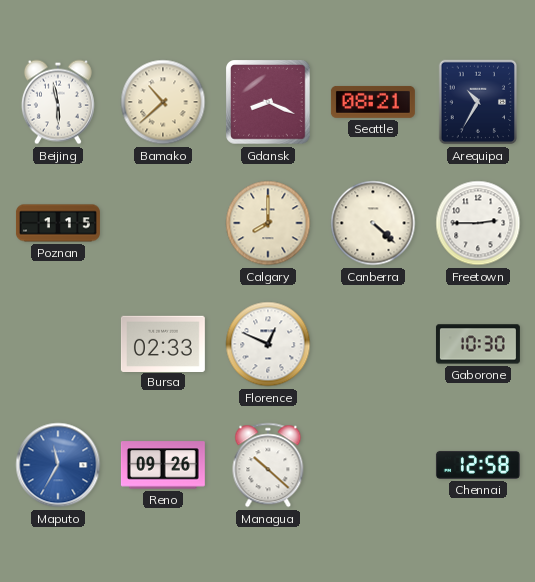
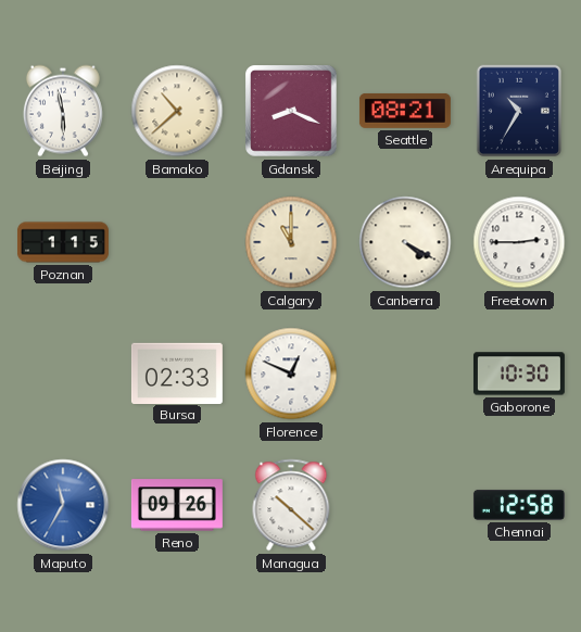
Calgary: 8:00 -> 11:00 (291, 242)
Canberra: 4:22 -> 4:20 (405, 242)
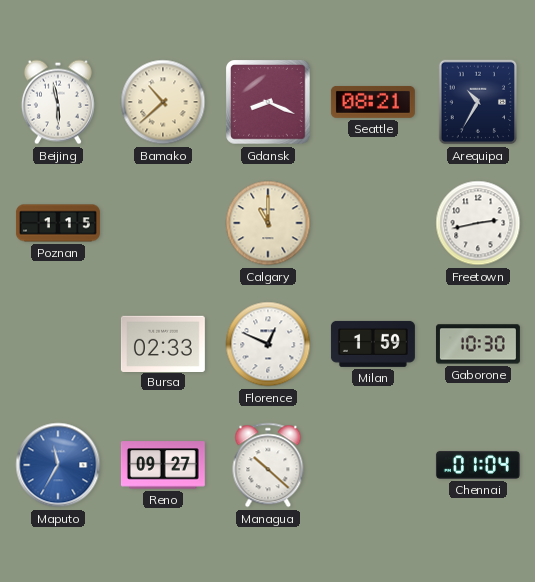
Canberra: 4:20 -> none (405, 242)
Freetown: 2:45 -> 2:43 (478, 223)
Milan: none -> 1:59 (373, 344)
Reno: 09:26 -> 09:27 (163, 465)
Chennai: 12:58 -> 01:04 (478, 465)
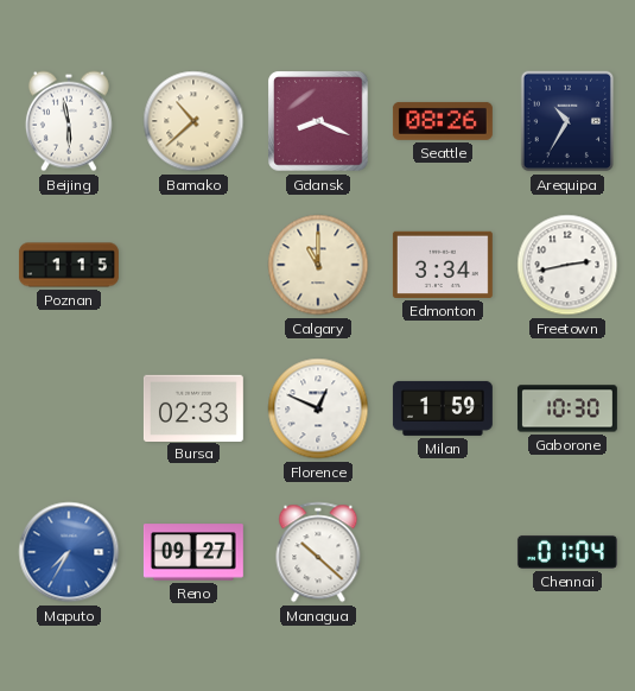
Seattle: 08:21 -> 08:26 (443, 121)
Edmonton: none -> 3:34 (443, 265)
Maputo: 11:35 -> 7:35 (69, 552)
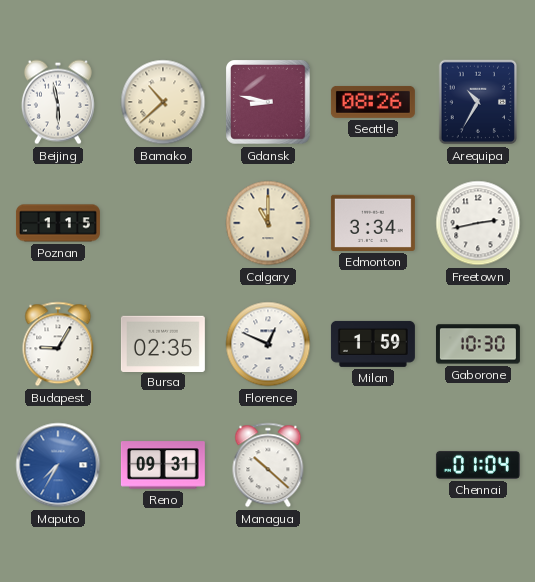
Gdansk: 8:19 -> 8:47 (268, 102)
Budapest: none -> 9:05 (58, 344)
Bursa: 02:33 -> 02:35 (163, 343)
Reno: 09:27 -> 09:31 (163, 465)
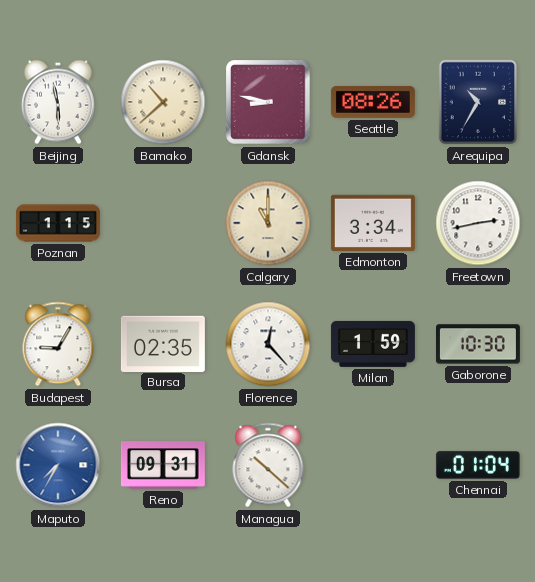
Florence: 12:49 -> 12:23 (268, 344)
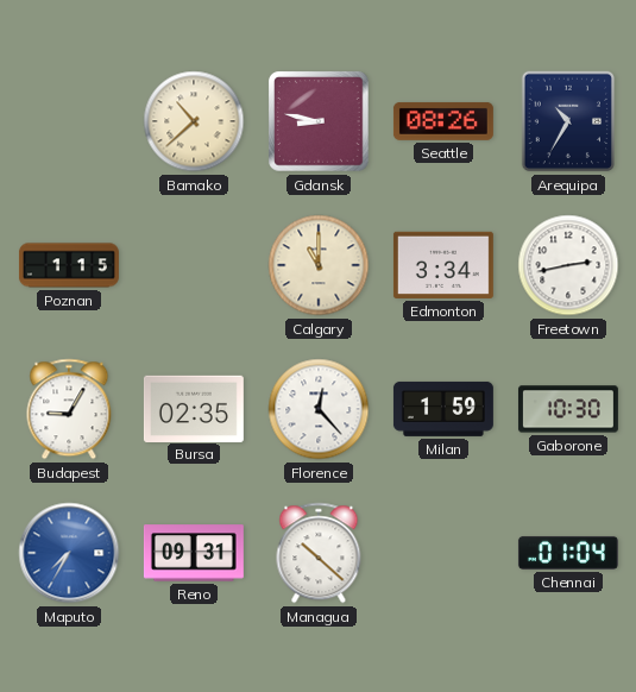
Beijing: 5:58 -> none (58, 102)
